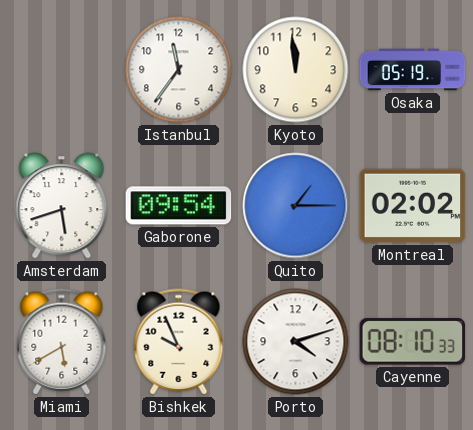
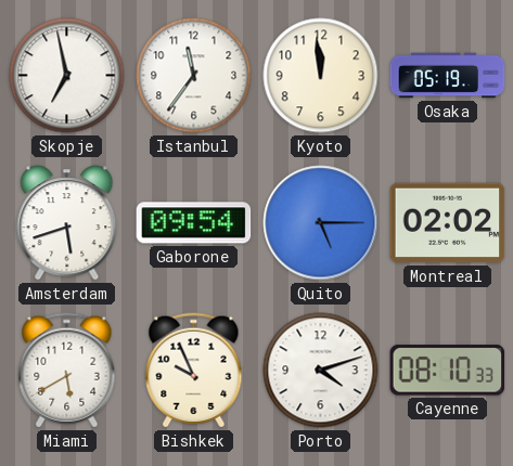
Skopje: none -> 6:58 (67, 76)
Quito: 1:15 -> 5:15 (321, 223)
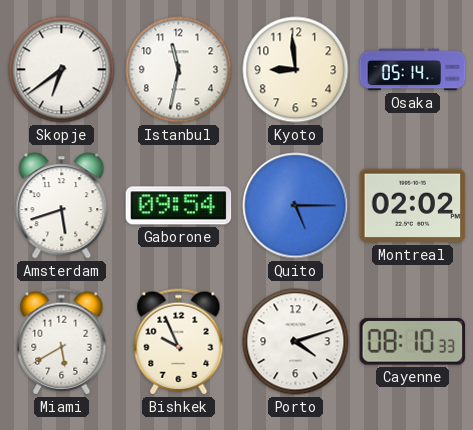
Skopje: 6:58 -> 6:39 (62, 70)
Istanbul: 11:36 -> 11:32 (179, 70)
Kyoto: 11:59 -> 8:59 (296, 70)
Osaka: 05:19 -> 05:14 (413, 70)
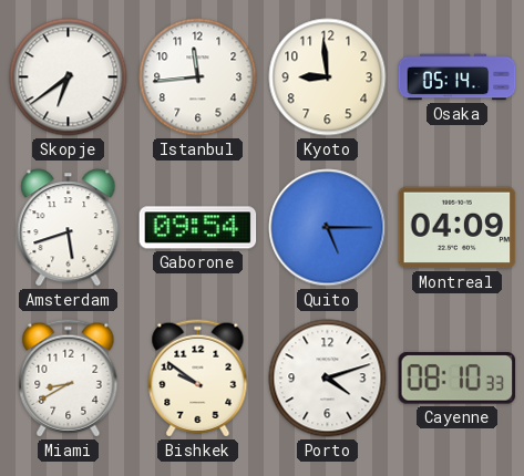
Istanbul: 11:32 -> 11:44 (198, 77)
Montreal: 02:02 -> 04:09 (458, 228)
Miami: 5:40 -> 8:40 (69, 379)
Bishkek: 9:56 -> 9:51 (198, 379)
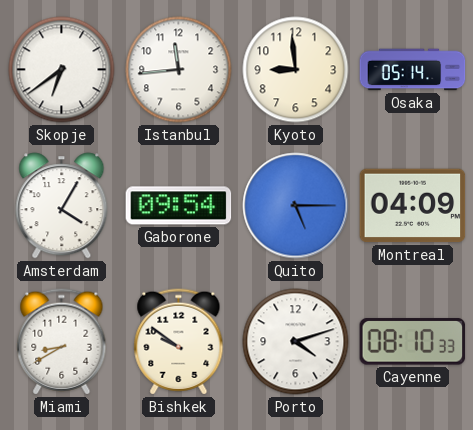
Amsterdam: 5:42 -> 4:05 (62, 206)
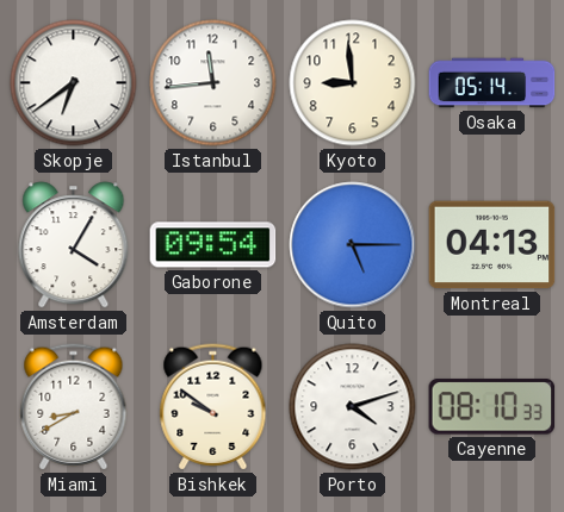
Montreal: 04:09 -> 04:13 (492, 245)
